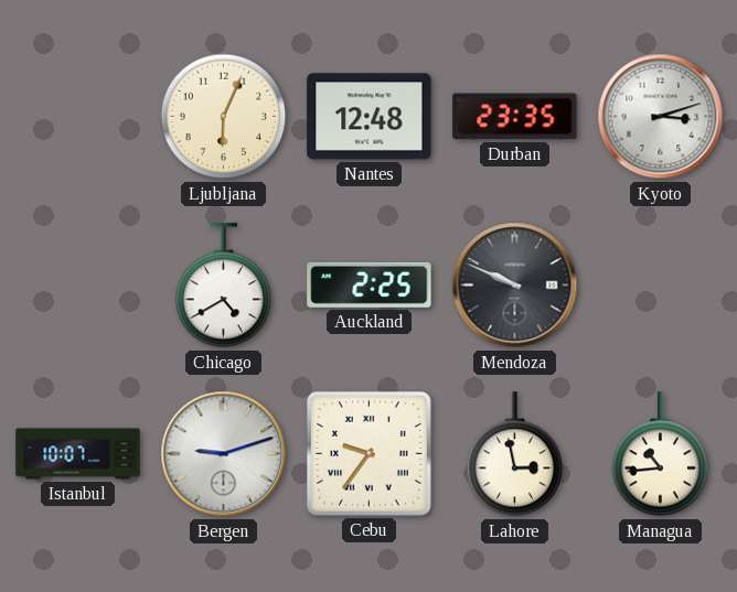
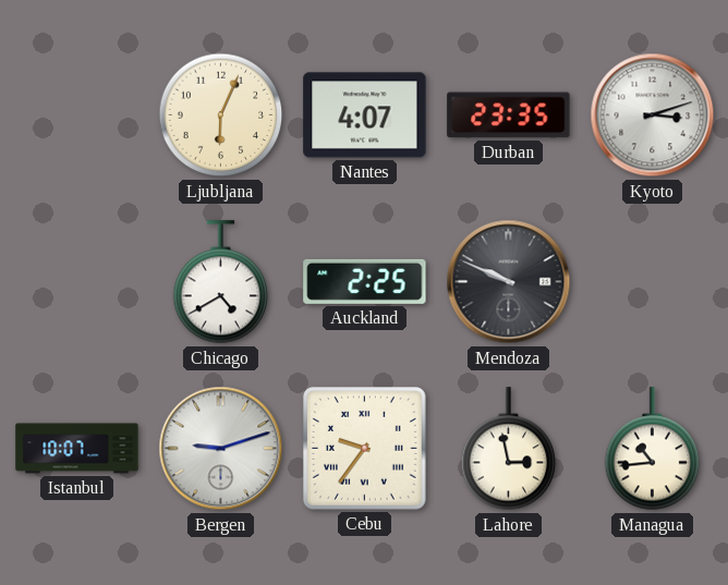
Nantes: 12:48 -> 4:07 (365, 115)
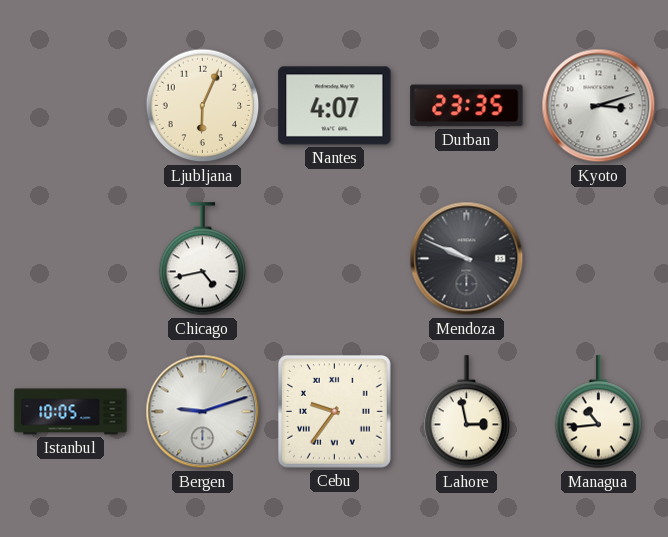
Chicago: 4:40 -> 4:43 (203, 259)
Auckland: 2:25 -> none (365, 281)
Istanbul: 10:07 -> 10:05 (71, 412)
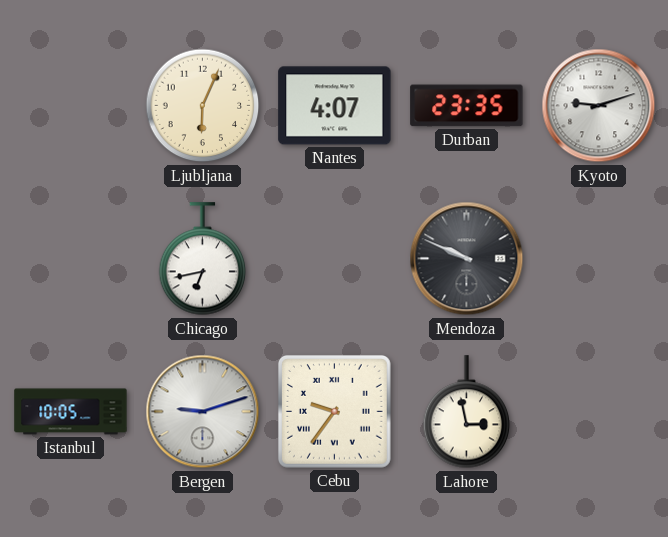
Kyoto: 3:12 -> 9:12 (599, 106)
Chicago: 4:43 -> 6:43 (203, 259)
Managua: 10:44 -> none (599, 412)
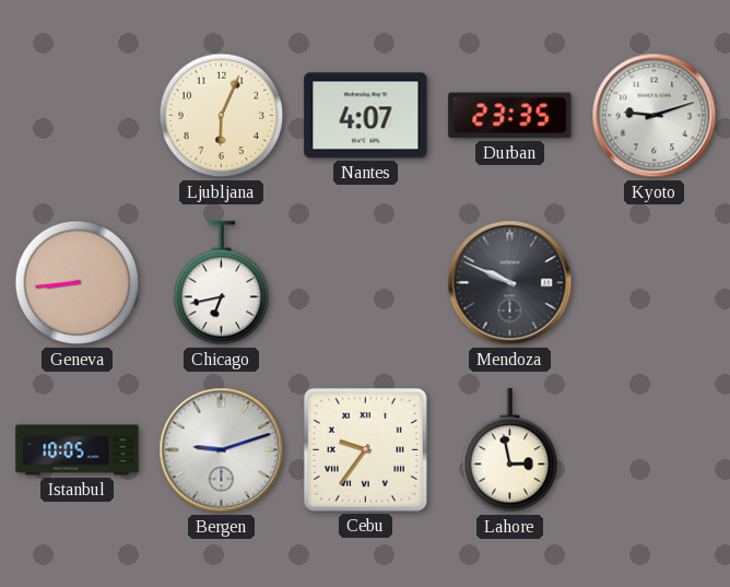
Geneva: none -> 8:44 (78, 283)
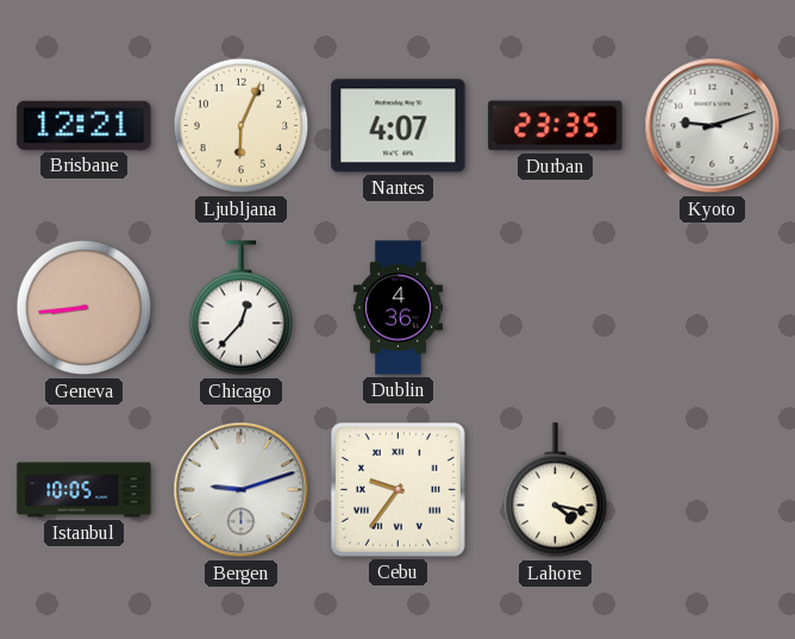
Brisbane: none -> 12:21 (84, 125)
Chicago: 6:43 -> 12:37 (242, 308)
Dublin: none -> 4:36 (397, 308)
Mendoza: 9:49 -> none (510, 283)
Lahore: 2:58 -> 4:17 (556, 490)
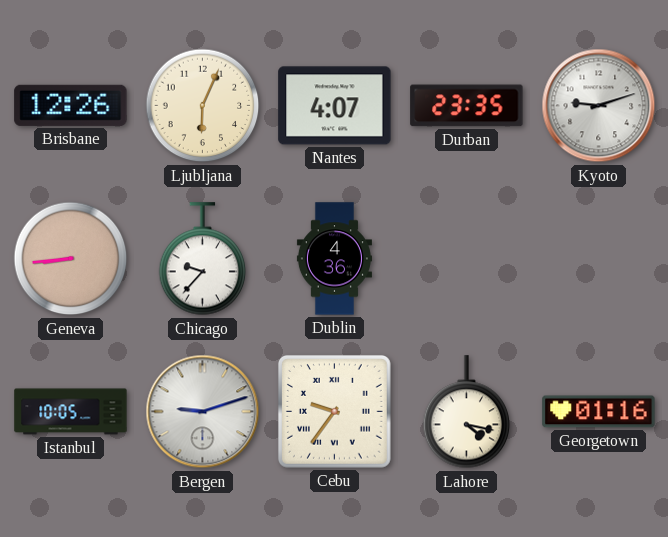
Brisbane: 12:21 -> 12:26 (71, 105)
Chicago: 12:37 -> 9:37 (203, 259)
Georgetown: none -> 01:16 (599, 412)
